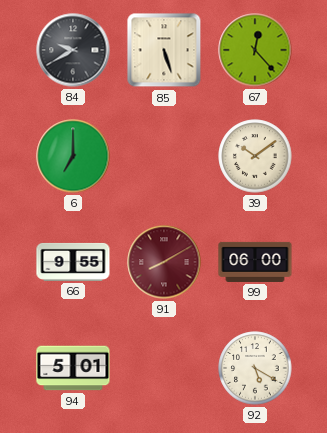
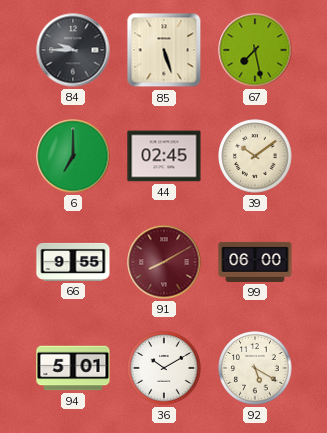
84: 9:40 -> 9:45 (73, 50)
67: 12:23 -> 7:28 (255, 50)
44: none -> 02:45 (164, 156)
36: none -> 10:10 (164, 368)
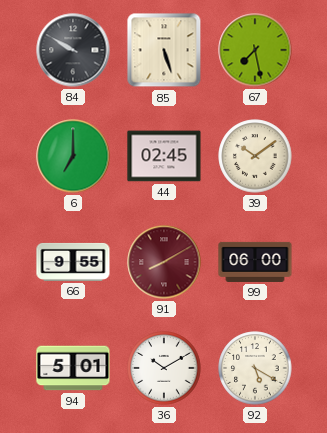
84: 9:45 -> 9:50 (73, 50)
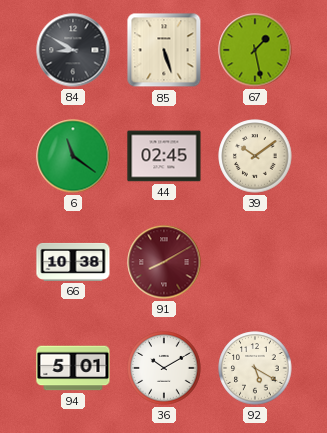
84: 9:50 -> 8:50 (73, 50)
67: 7:28 -> 1:28 (255, 50)
6: 7:00 -> 11:21 (73, 156)
66: 9:55 -> 10:38 (73, 262)
99: 06:00 -> none (255, 262)
